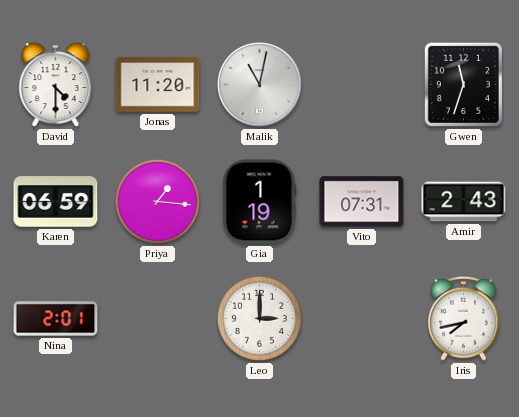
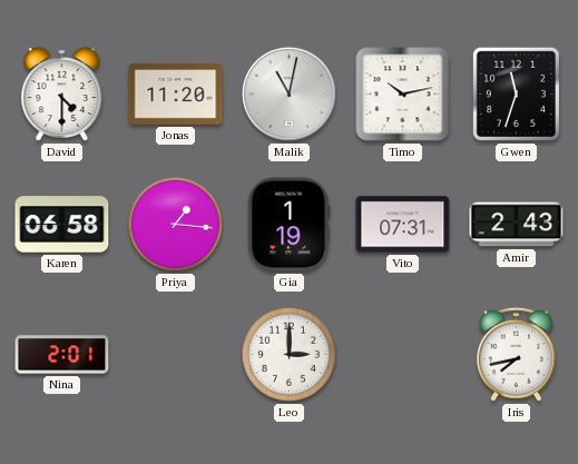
Timo: none -> 10:13 (403, 95)
Karen: 06:59 -> 06:58 (62, 225)
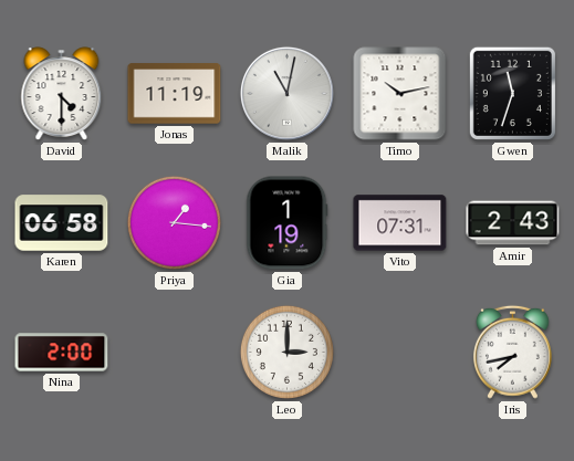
Jonas: 11:20 -> 11:19 (175, 94)
Nina: 2:01 -> 2:00 (62, 353)
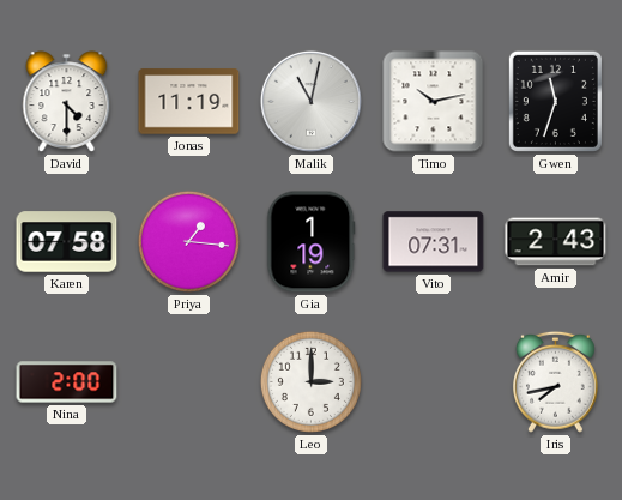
Karen: 06:58 -> 07:58 (67, 242)
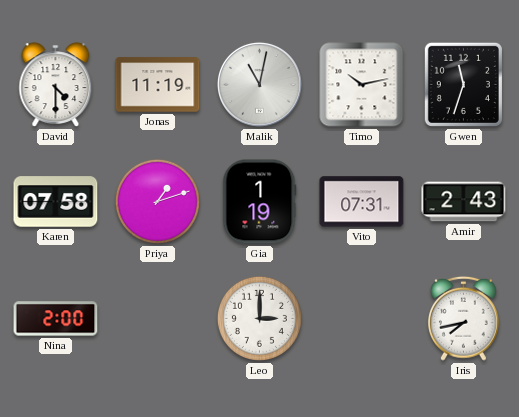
Priya: 1:16 -> 1:12 (157, 201)
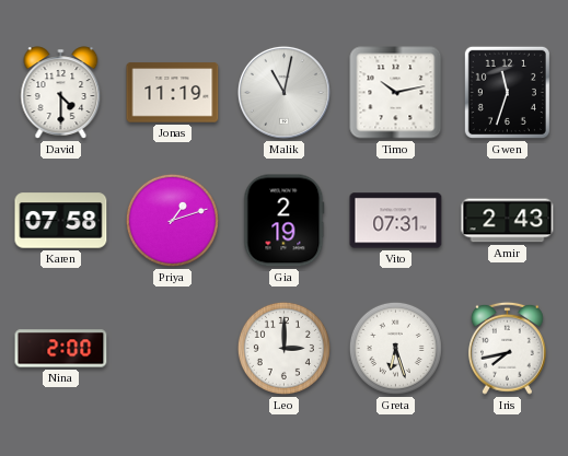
Gia: 1:19 -> 2:19 (285, 221)
Greta: none -> 6:27 (395, 348)
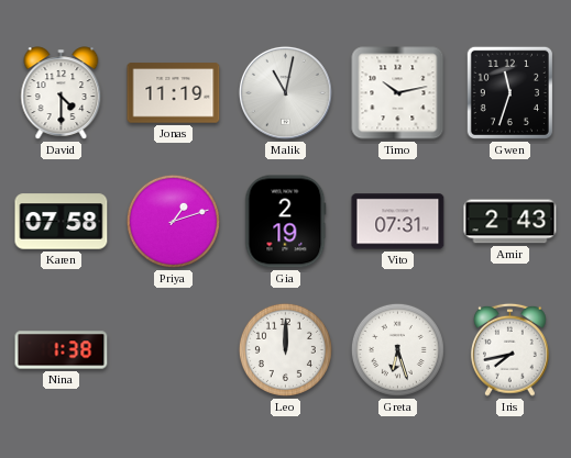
Nina: 2:00 -> 1:38 (62, 350)
Leo: 3:00 -> 12:00 (285, 349)
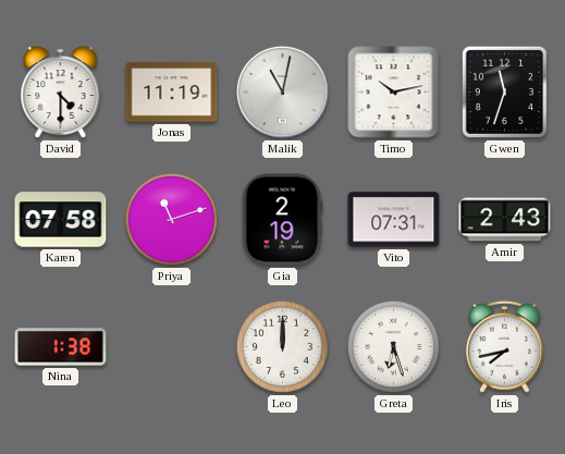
Priya: 1:12 -> 11:12 (171, 219)
